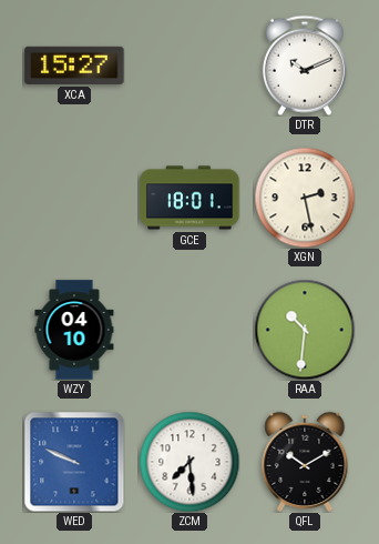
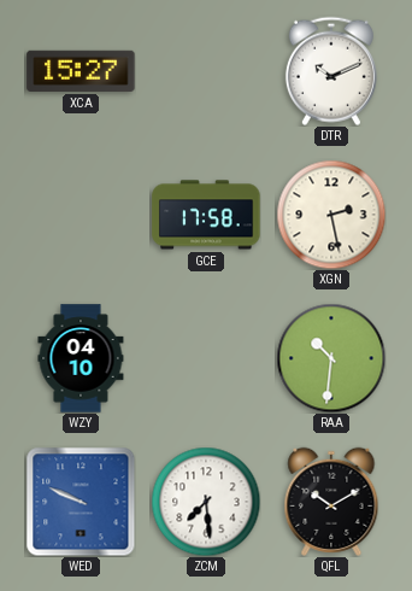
GCE: 18:01 -> 17:58 (206, 215)
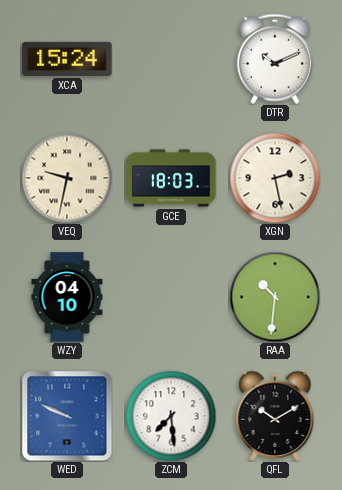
XCA: 15:27 -> 15:24 (67, 59)
VEQ: none -> 9:32 (67, 178)
GCE: 17:58 -> 18:03 (171, 178)
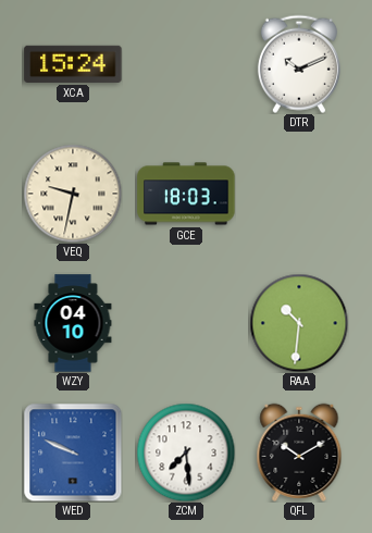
XGN: 2:28 -> none (275, 178)
